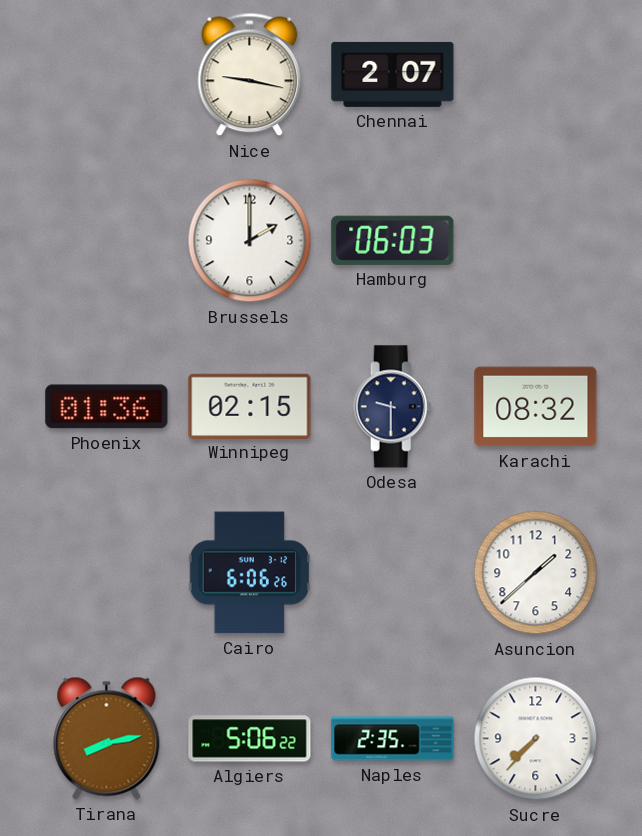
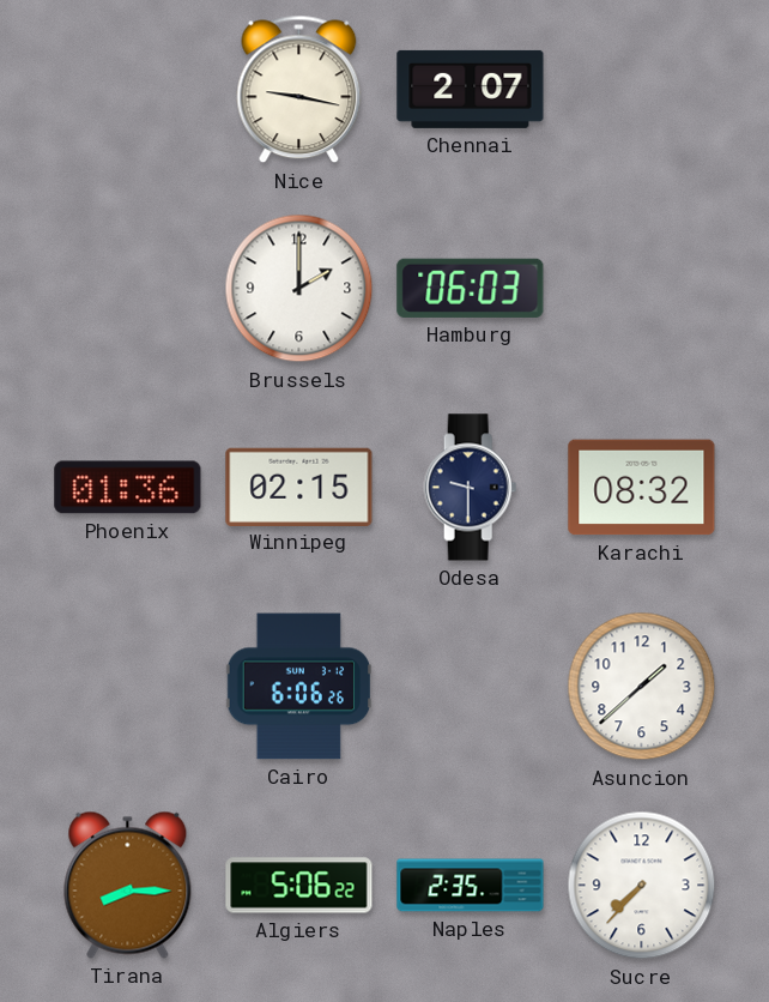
Tirana: 8:13 -> 8:15 (128, 885)
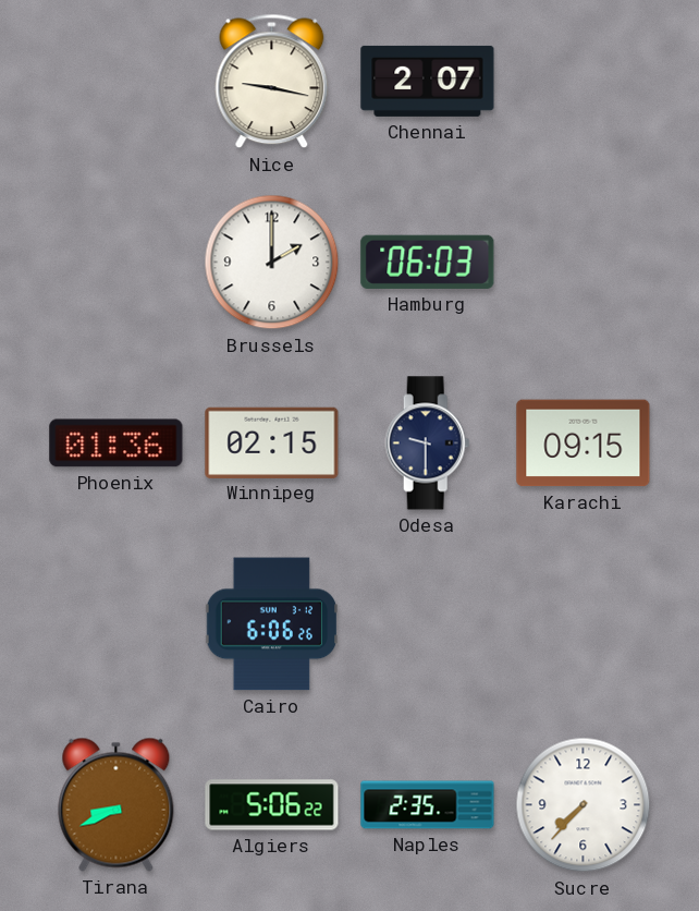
Karachi: 08:32 -> 09:15 (584, 444)
Asuncion: 1:38 -> none (642, 687)
Tirana: 8:15 -> 8:41 (116, 804)
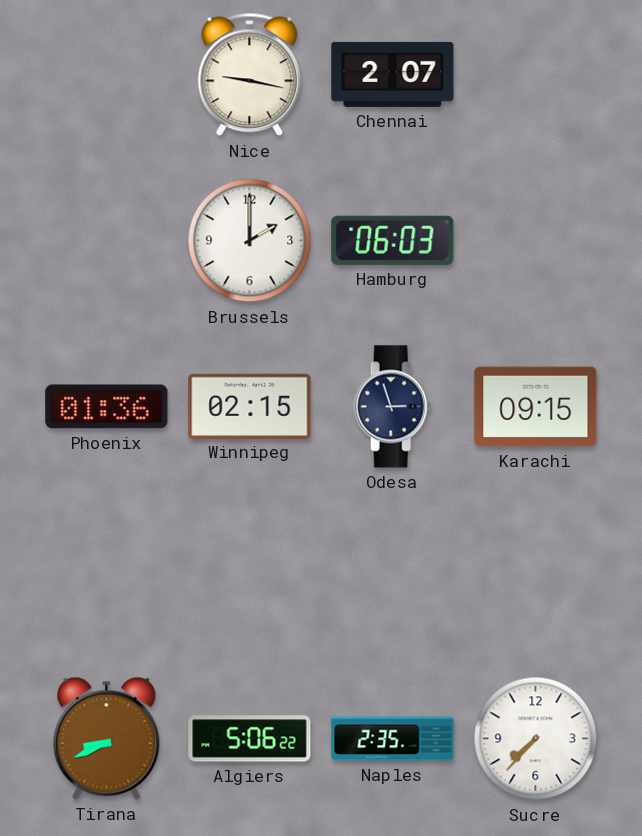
Odesa: 9:30 -> 2:57 (393, 407)
Cairo: 6:06 -> none (272, 624)
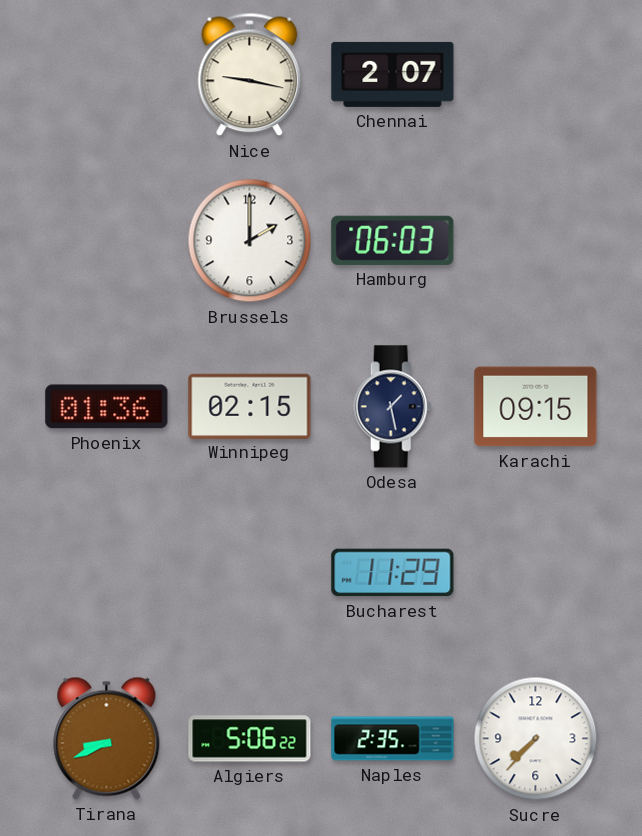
Odesa: 2:57 -> 1:28 (393, 407)
Bucharest: none -> 11:29 (393, 573)
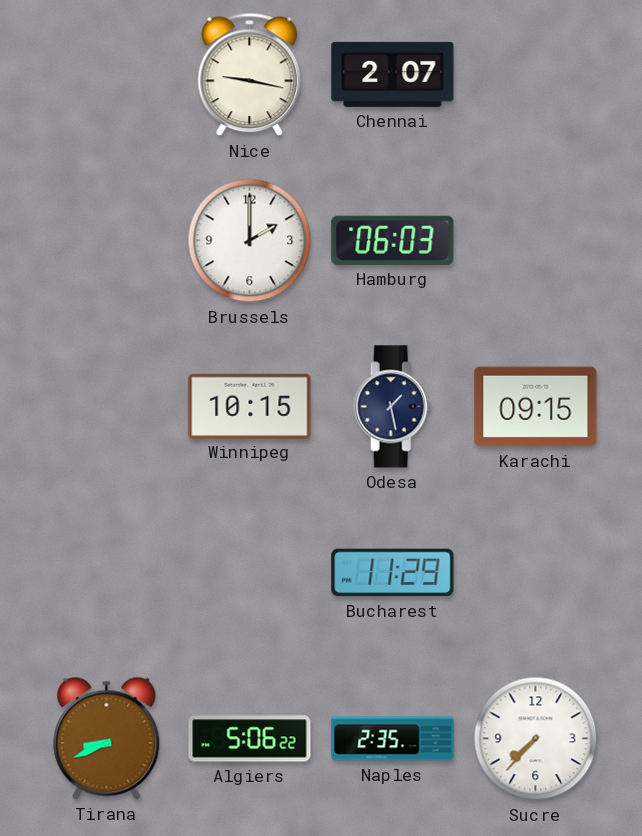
Phoenix: 01:36 -> none (107, 407)
Winnipeg: 02:15 -> 10:15 (250, 406)
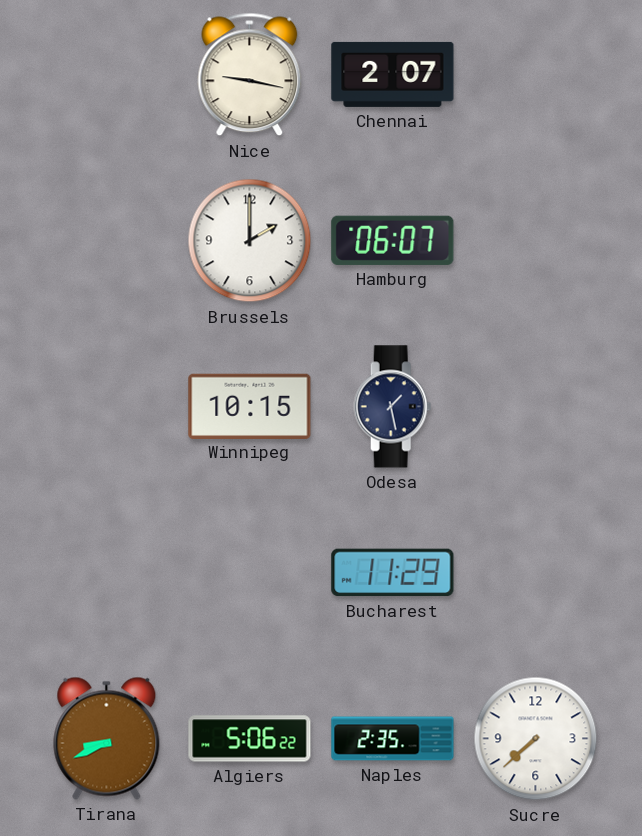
Hamburg: 06:03 -> 06:07 (393, 240)
Karachi: 09:15 -> none (536, 407)
Sucre: 7:37 -> 7:38 (536, 739)
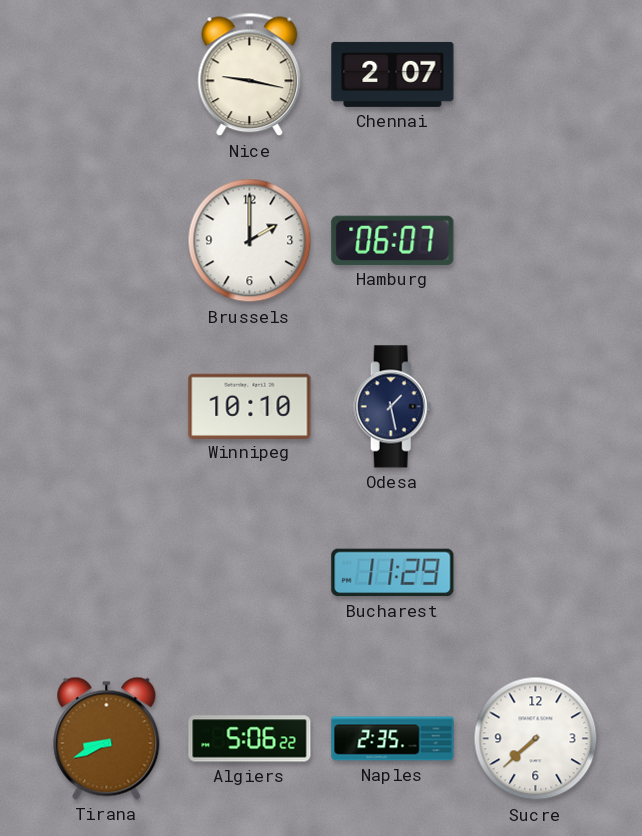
Winnipeg: 10:15 -> 10:10 (250, 406)
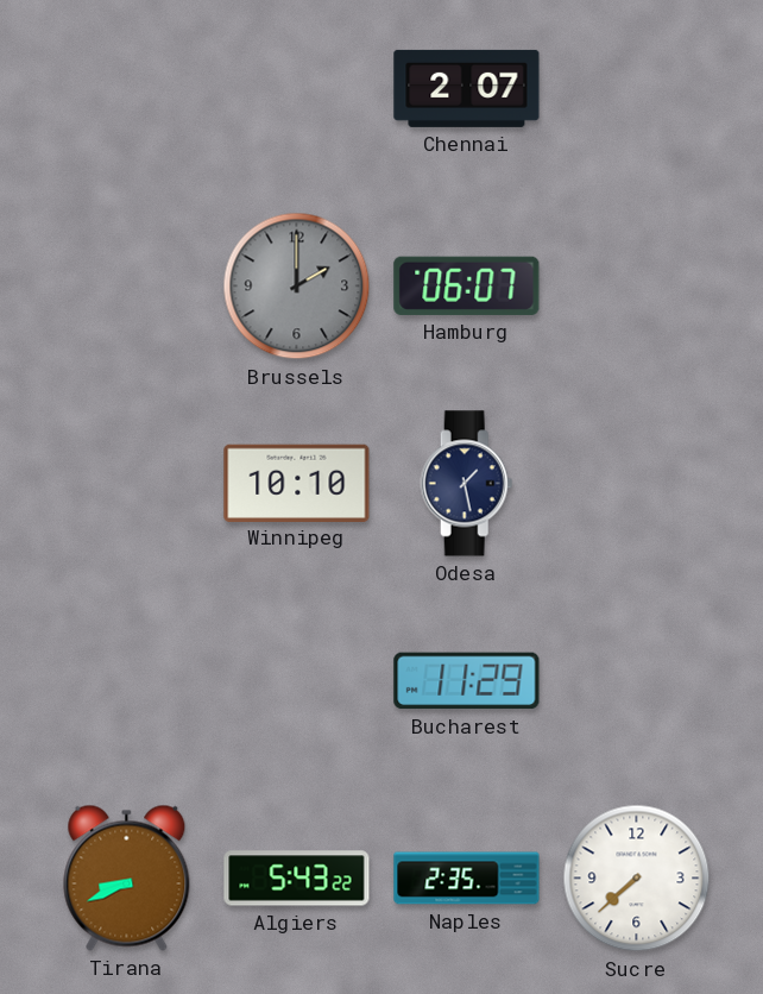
Nice: 9:17 -> none (250, 75)
Brussels dial: white -> grey (297, 287)
Algiers: 5:06 -> 5:43 (297, 879)
